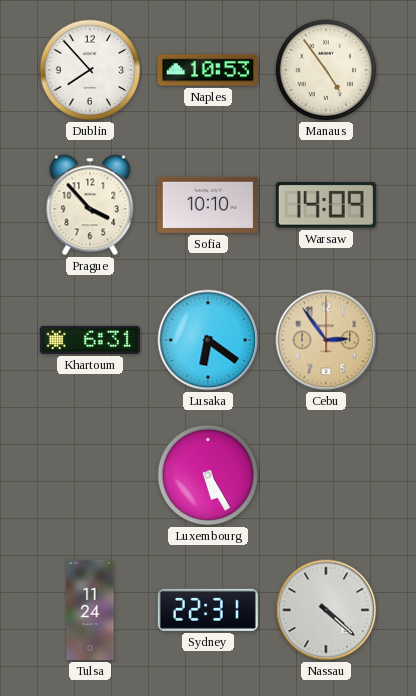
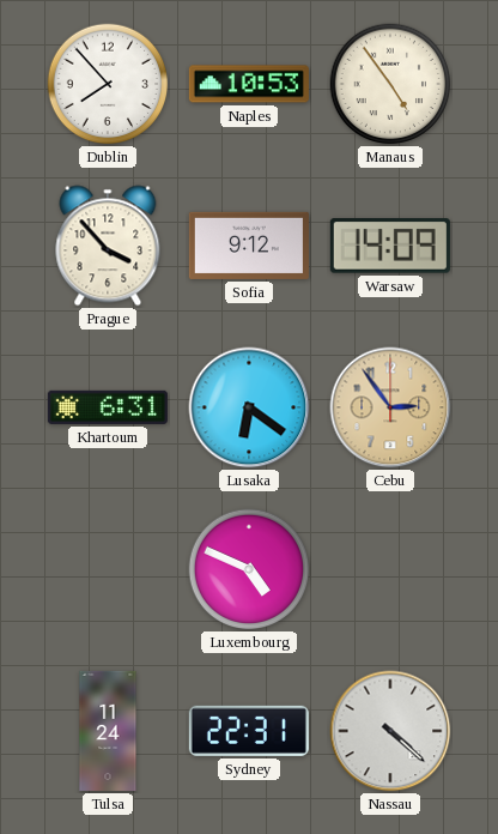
Sofia: 10:10 -> 9:12 (249, 246)
Luxembourg: 5:25 -> 4:49 (249, 569)
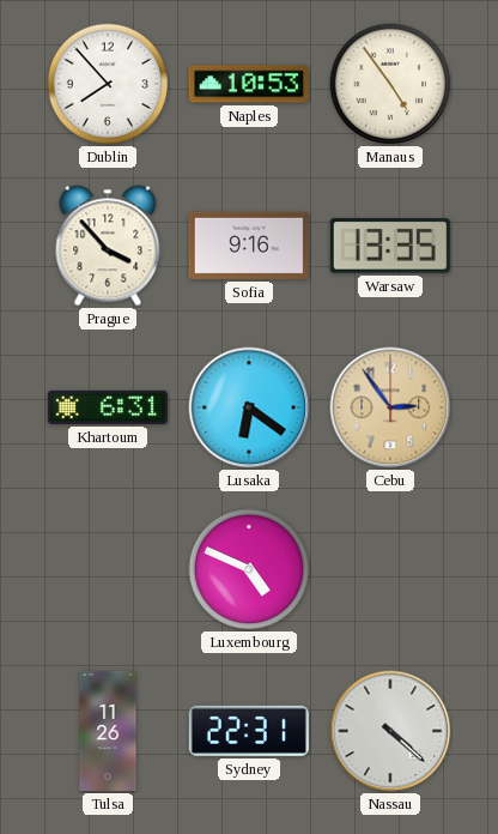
Sofia: 9:12 -> 9:16 (249, 246)
Warsaw: 14:09 -> 13:35 (390, 246)
Tulsa: 11:24 -> 11:26 (108, 731)
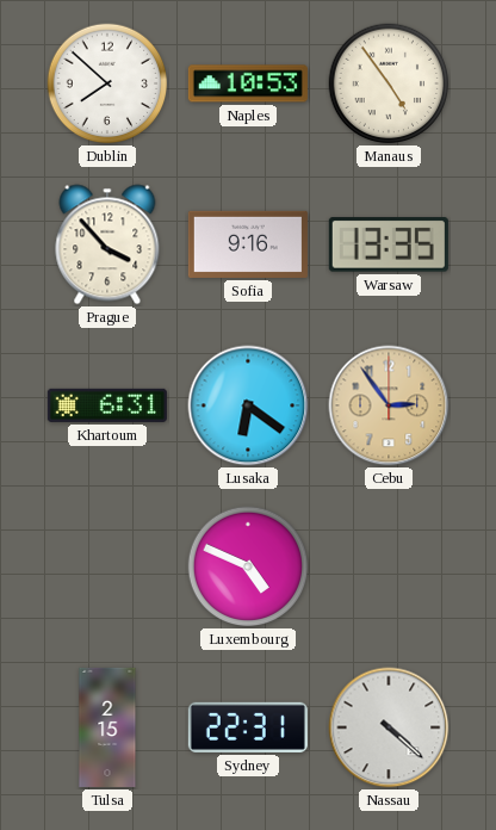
Dublin: 7:53 -> 7:52 (107, 83)
Tulsa: 11:26 -> 2:15 (107, 727)
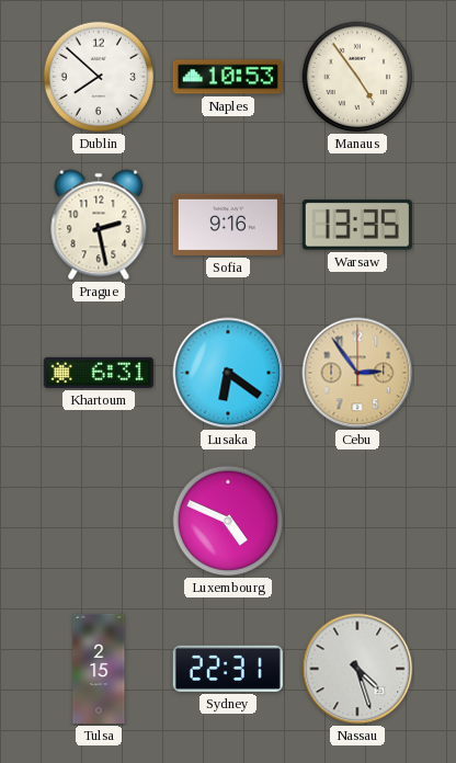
Prague: 3:53 -> 2:28 (99, 225)
Nassau: 4:22 -> 4:27 (357, 669)
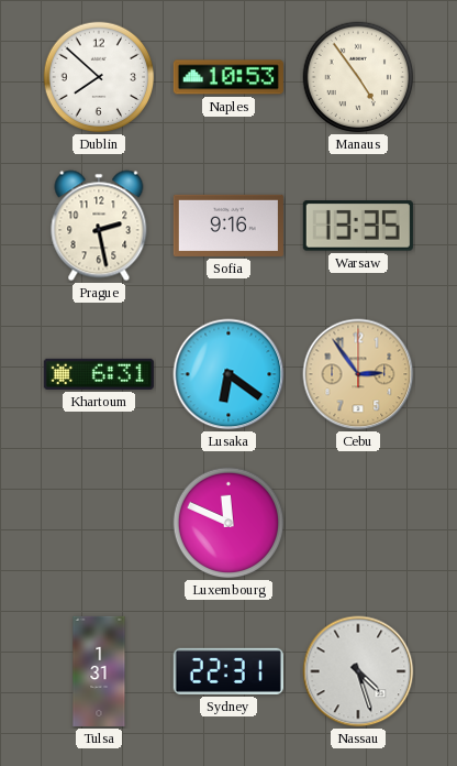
Luxembourg: 4:49 -> 11:49 (228, 523)
Tulsa: 2:15 -> 1:31 (99, 671)
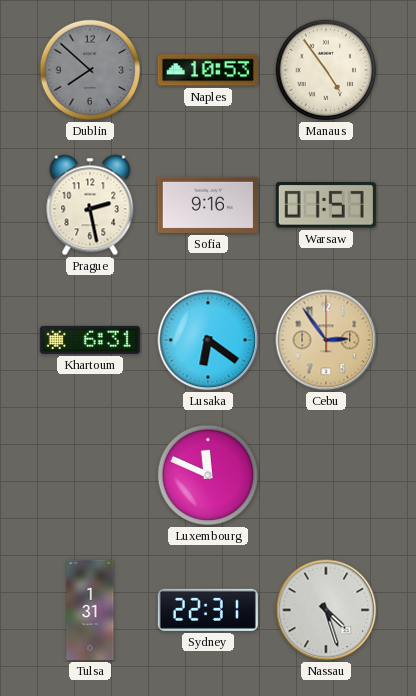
Dublin dial: white -> grey (90, 70)
Warsaw: 13:35 -> 01:57 (326, 205)
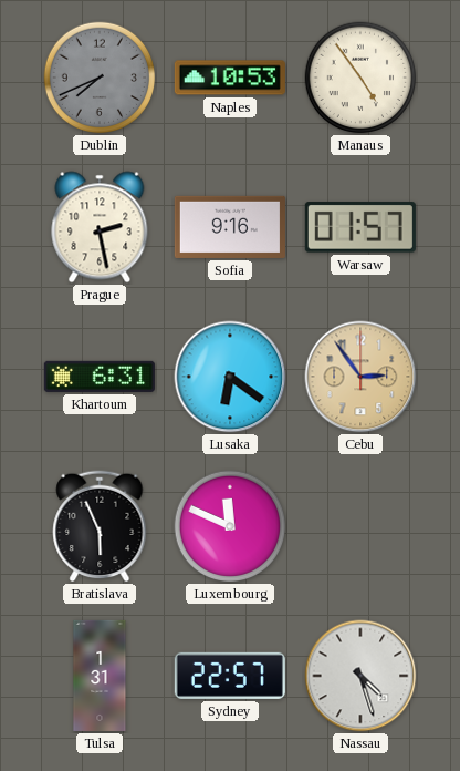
Dublin: 7:52 -> 7:41 (100, 78)
Bratislava: none -> 5:56 (100, 526)
Sydney: 22:31 -> 22:57 (230, 676)
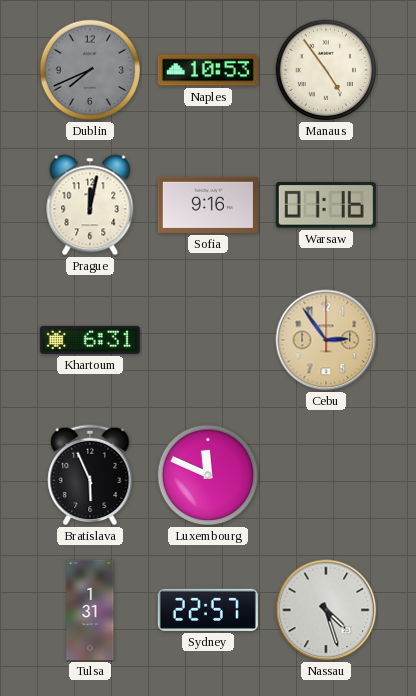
Prague: 2:28 -> 12:02 (90, 205)
Warsaw: 01:57 -> 01:16 (326, 205)
Lusaka: 6:21 -> none (230, 377)
